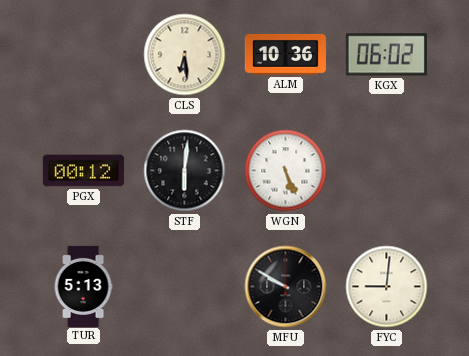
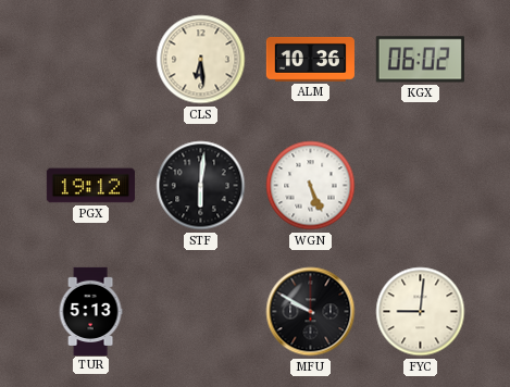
PGX: 00:12 -> 19:12 (90, 186)
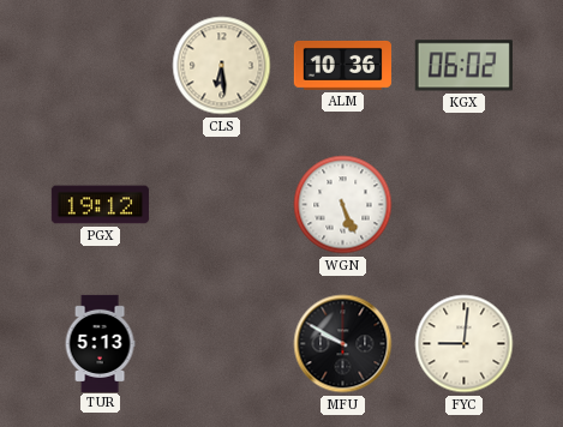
STF: 6:01 -> none (201, 186)
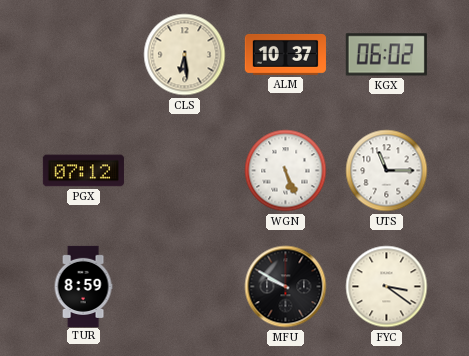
ALM: 10:36 -> 10:37 (285, 54)
PGX: 19:12 -> 07:12 (83, 171)
UTS: none -> 11:15 (387, 171)
TUR: 5:13 -> 8:59 (83, 286)
FYC: 9:01 -> 3:21 (387, 287)
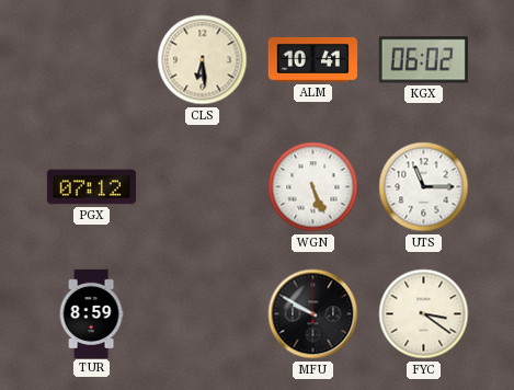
ALM: 10:37 -> 10:41 (312, 59)
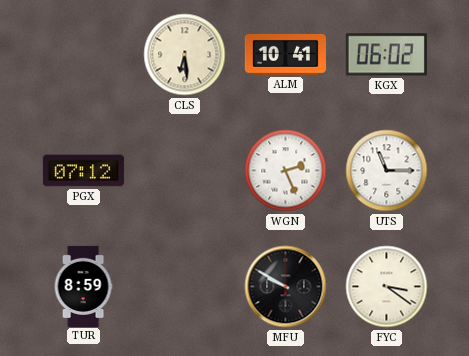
WGN: 5:26 -> 2:26 (286, 171)
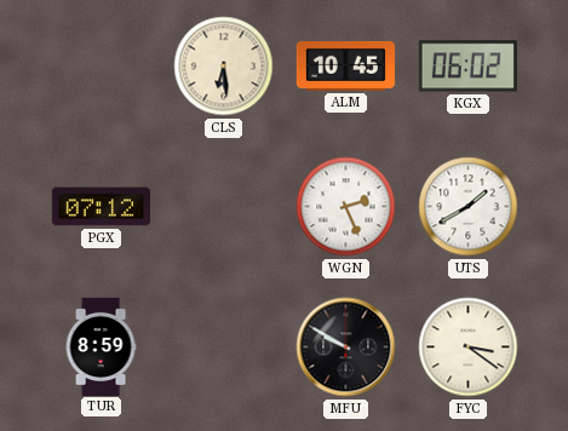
ALM: 10:41 -> 10:45 (345, 65)
UTS: 11:15 -> 1:40 (469, 207)
